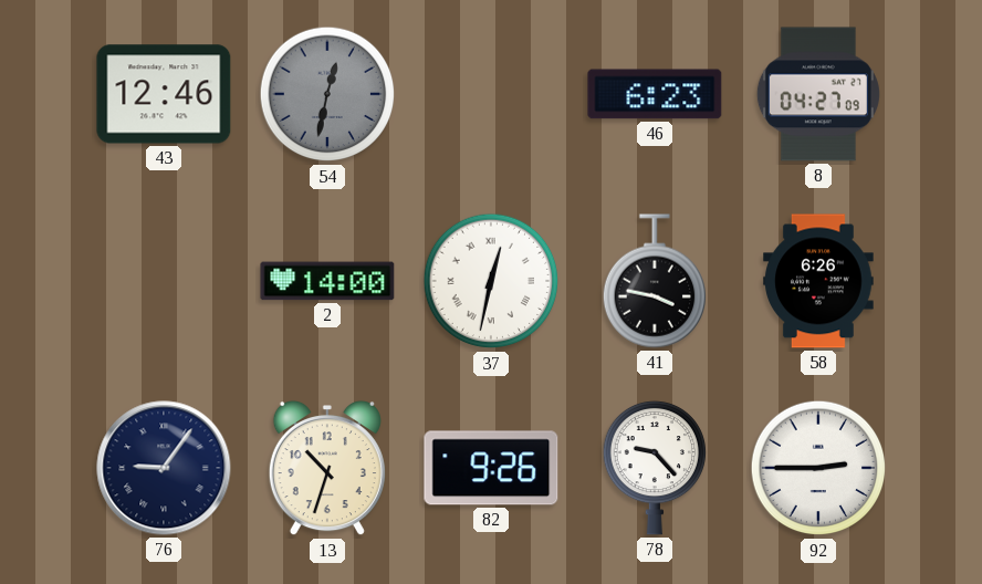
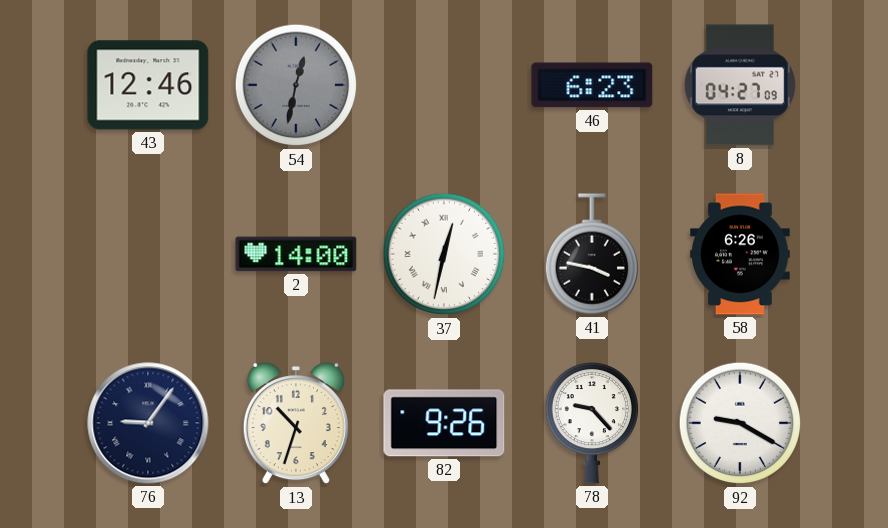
92: 2:45 -> 9:20 (740, 423)
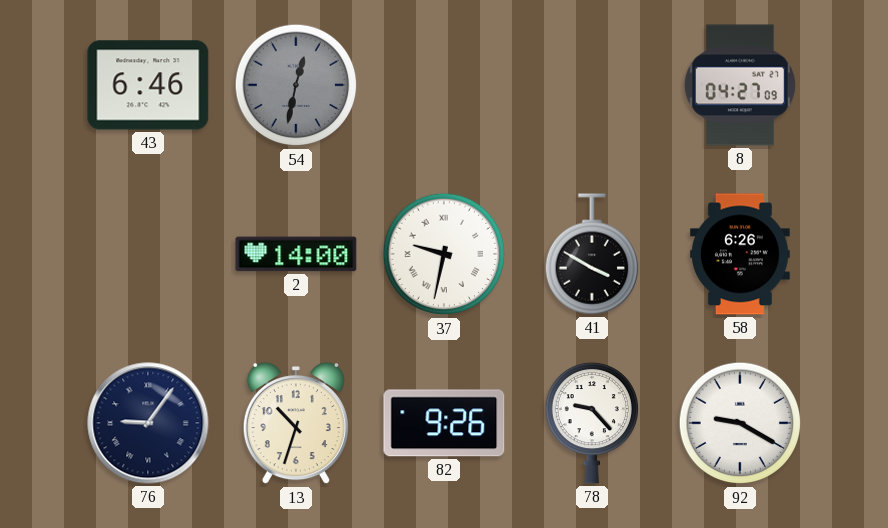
43: 12:46 -> 6:46 (148, 85)
46: 6:23 -> none (592, 85)
37: 12:32 -> 9:32 (444, 254)
41: 3:47 -> 3:50 (591, 254)
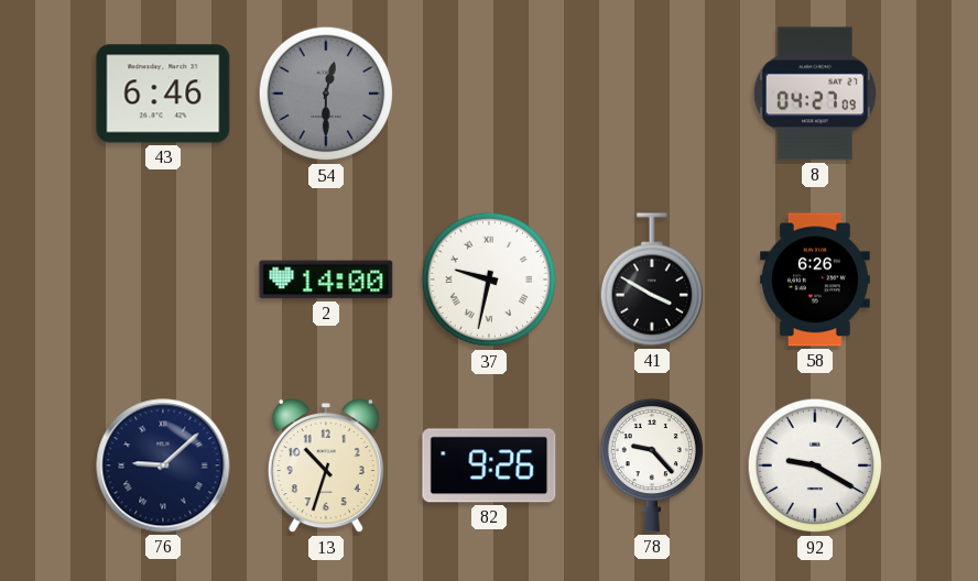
54: 12:32 -> 12:30 (326, 94)
76: 9:06 -> 9:08 (163, 465)
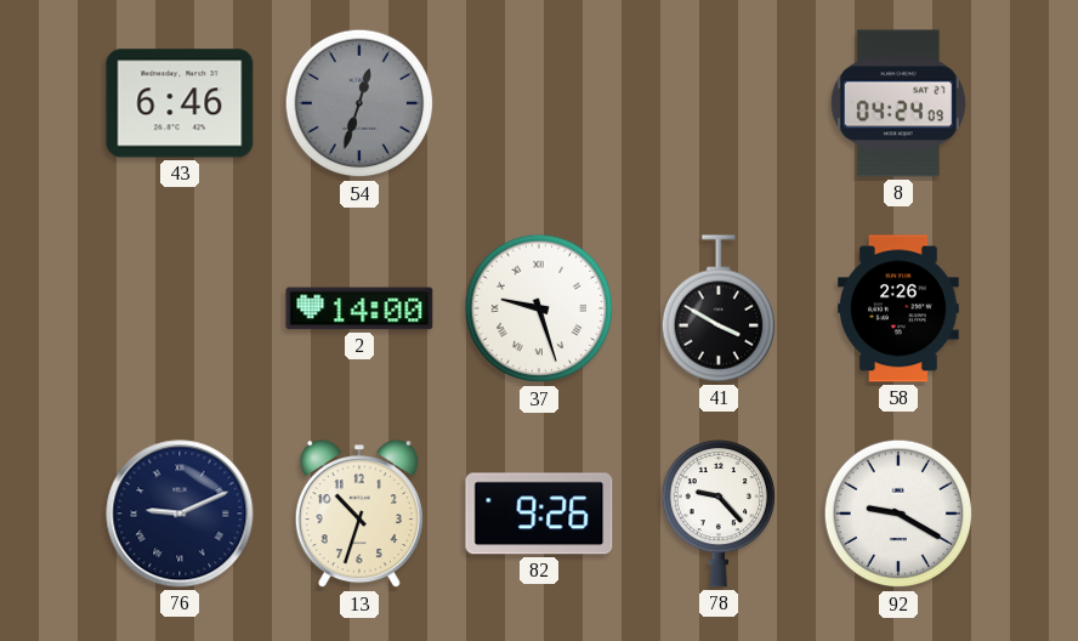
54: 12:30 -> 12:33 (359, 103)
8: 04:27 -> 04:24 (898, 103)
37: 9:32 -> 9:27 (539, 308)
58: 6:26 -> 2:26 (898, 308)
76: 9:08 -> 9:11 (180, 514)
